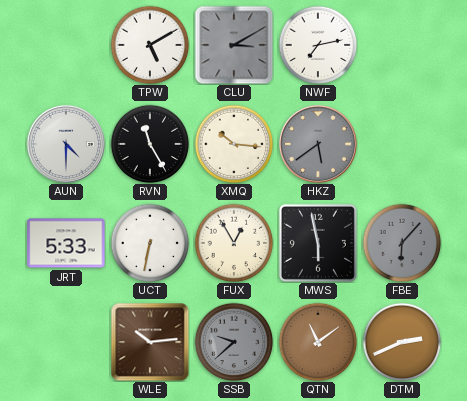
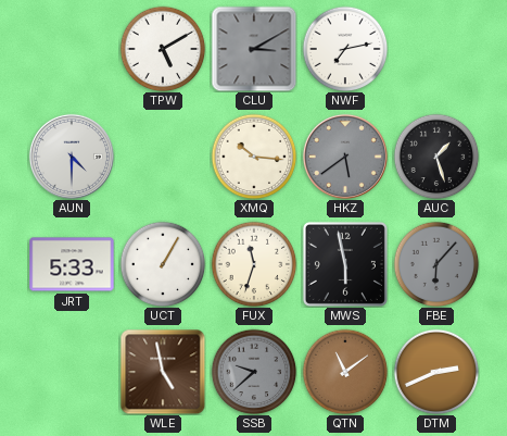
RVN: 11:25 -> none (150, 144)
AUC: none -> 1:27 (436, 157)
UCT: 6:32 -> 1:05 (163, 264)
FUX: 12:55 -> 11:33 (254, 264)
WLE: 10:14 -> 4:58 (163, 372)
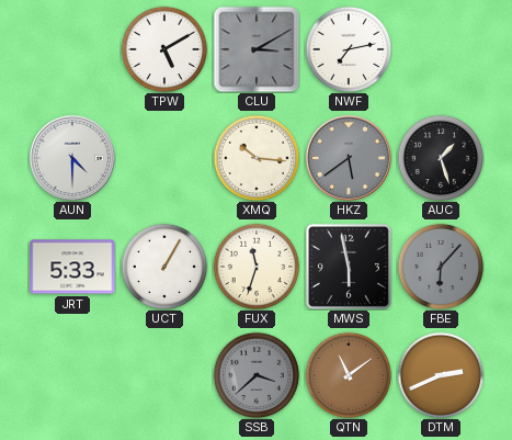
WLE: 4:58 -> none (163, 372)
SSB: 9:38 -> 3:38 (257, 375)
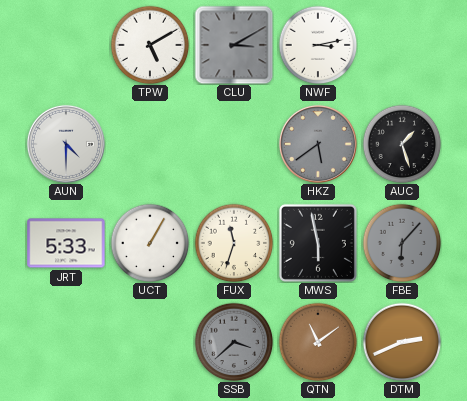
NWF: 7:13 -> 3:13 (318, 45)
XMQ: 10:16 -> none (257, 158)
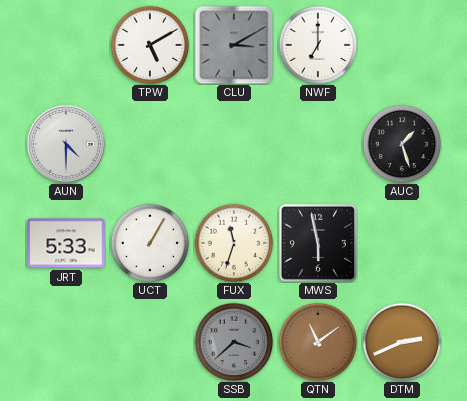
NWF: 3:13 -> 7:00 (318, 45)
HKZ: 5:39 -> none (318, 144)
FBE: 6:07 -> none (402, 243)
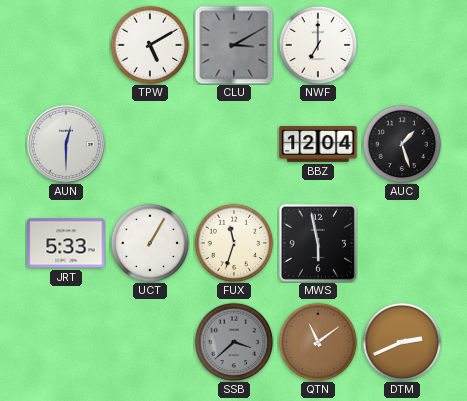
AUN: 4:30 -> 12:30 (66, 144)
BBZ: none -> 12:04 (318, 144)
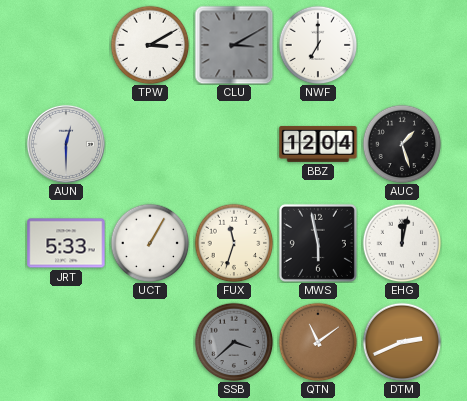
TPW: 5:10 -> 3:10 (150, 45)
EHG: none -> 12:02 (402, 243)
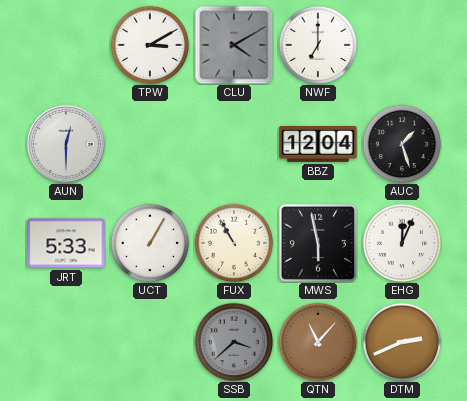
CLU: 3:10 -> 4:10 (234, 45)
FUX: 11:33 -> 10:55 (234, 243)
EHG: 12:02 -> 12:04 (402, 243)
QTN: 11:09 -> 11:07 (318, 342)
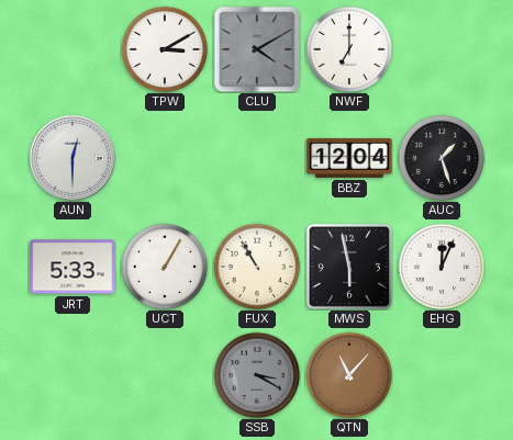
SSB: 3:38 -> 3:20 (257, 375)
DTM: 2:41 -> none (402, 342)
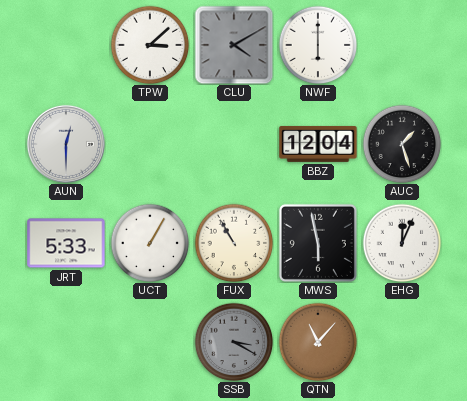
TPW: 3:10 -> 3:08 (150, 45)
NWF: 7:00 -> 6:00 (318, 45)
